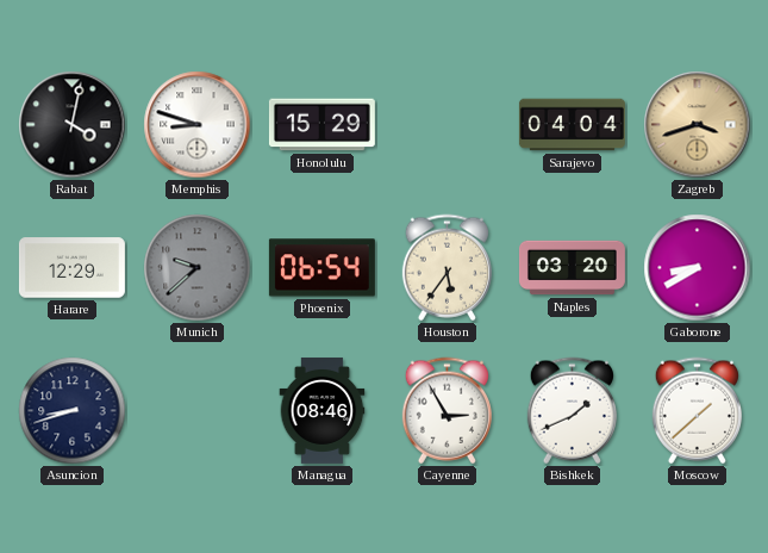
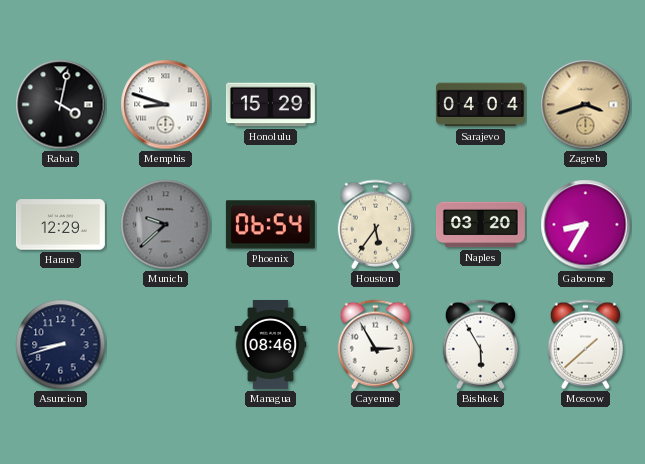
Gaborone: 8:40 -> 8:35 (586, 225)
Bishkek: 1:41 -> 5:55 (480, 345)
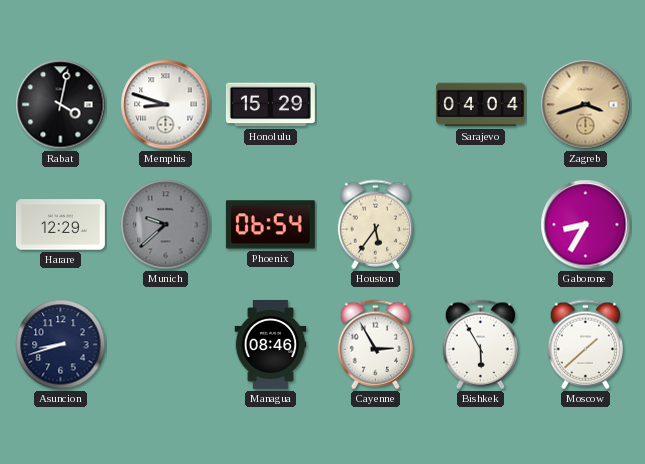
Naples: 03:20 -> none (480, 225)
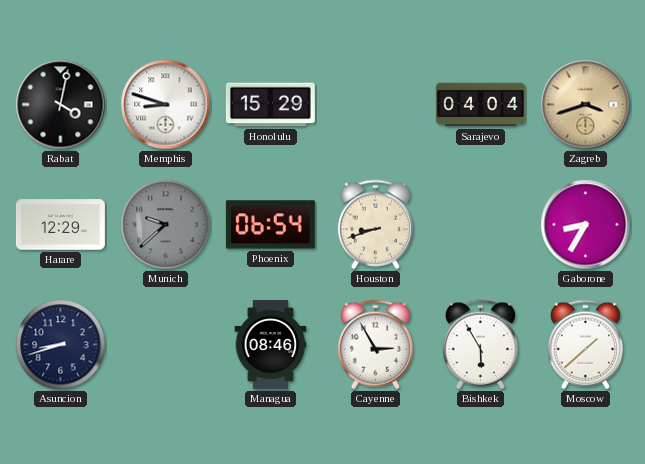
Houston: 5:36 -> 8:42 (375, 225)
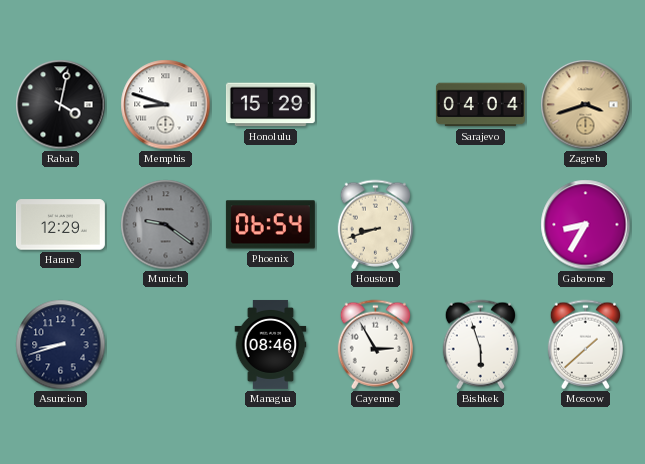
Munich: 9:38 -> 9:21 (166, 225)
Bishkek: 5:55 -> 5:57 (480, 345)
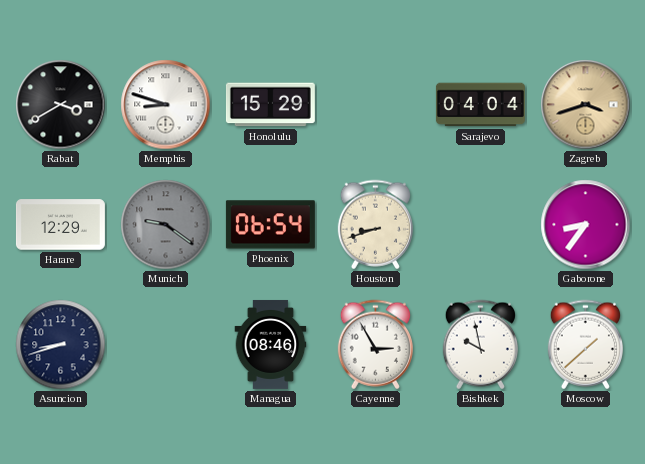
Rabat: 4:02 -> 3:40 (61, 105)
Gaborone: 8:35 -> 8:36 (586, 225)
Bishkek: 5:57 -> 9:58 (480, 345)
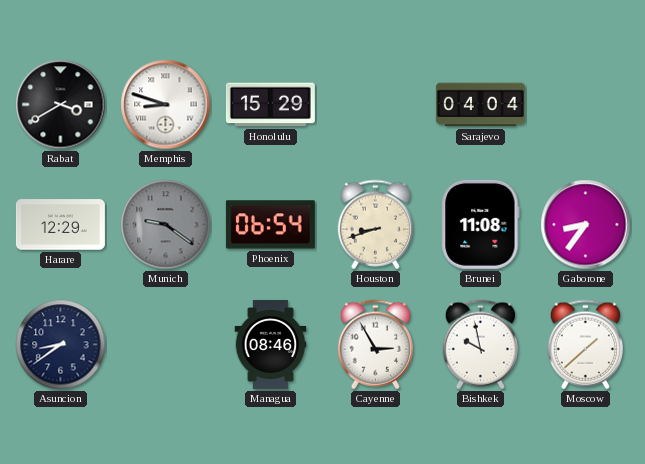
Zagreb: 3:42 -> none (586, 105)
Brunei: none -> 11:08 (481, 224)
Asuncion: 8:42 -> 8:39 (61, 345)
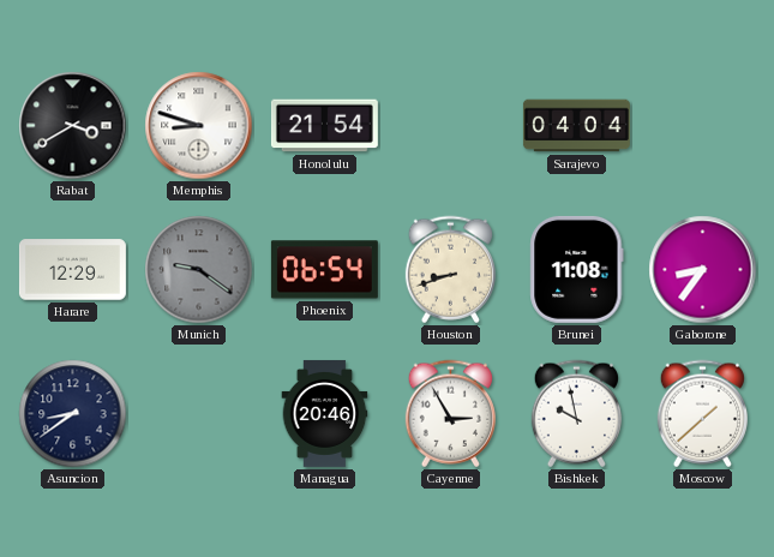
Honolulu: 15:29 -> 21:54 (324, 126)
Managua: 08:46 -> 20:46 (325, 413)
